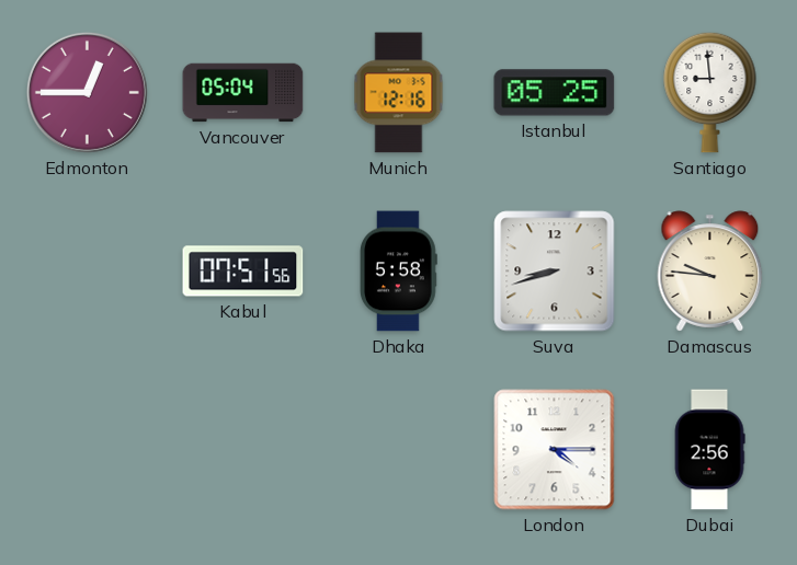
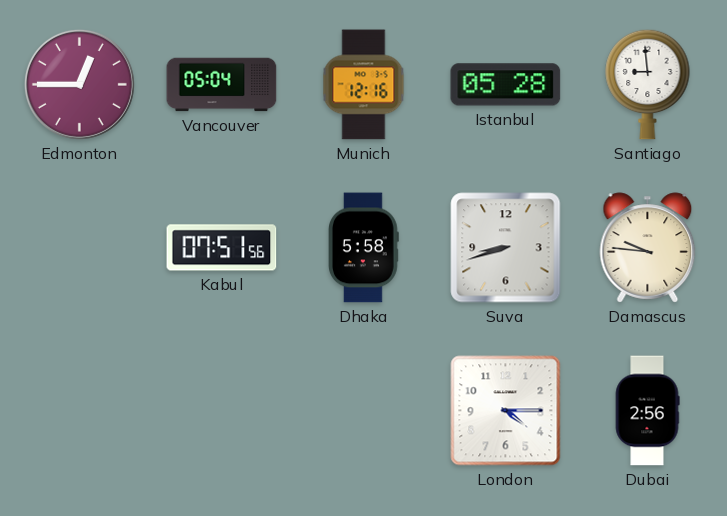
Istanbul: 05:25 -> 05:28 (506, 85)
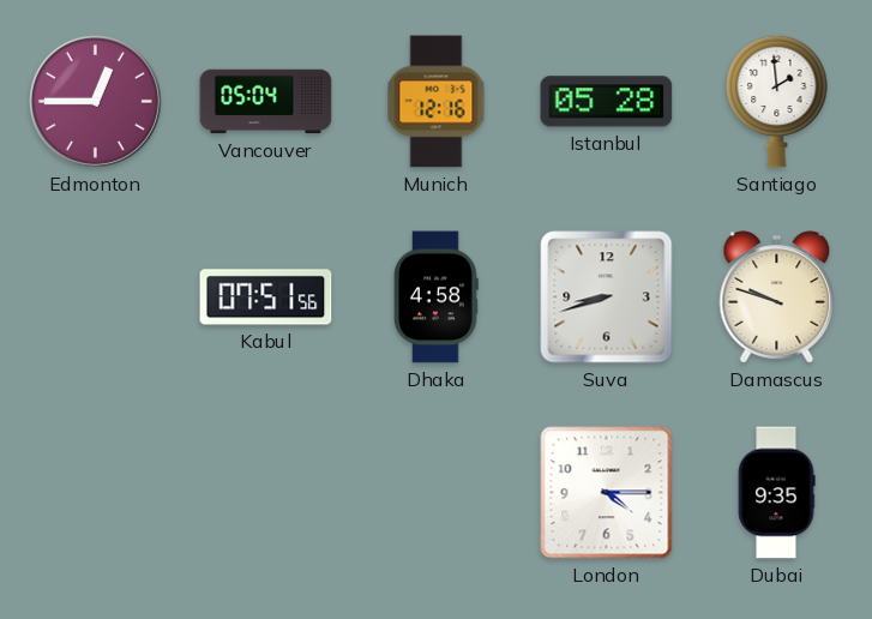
Santiago: 8:59 -> 1:59 (777, 101)
Dhaka: 5:58 -> 4:58 (437, 298)
Damascus: 9:46 -> 9:48 (777, 298)
Dubai: 2:56 -> 9:35 (776, 493)
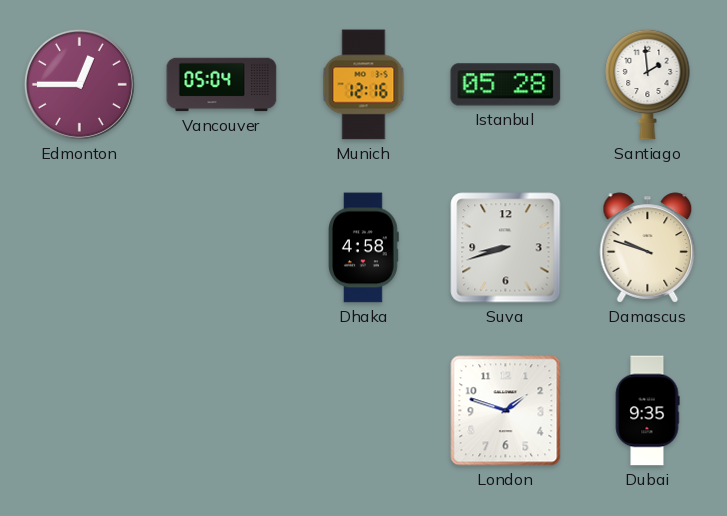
Kabul: 07:51 -> none (266, 298)
London: 4:15 -> 1:48 (506, 411)
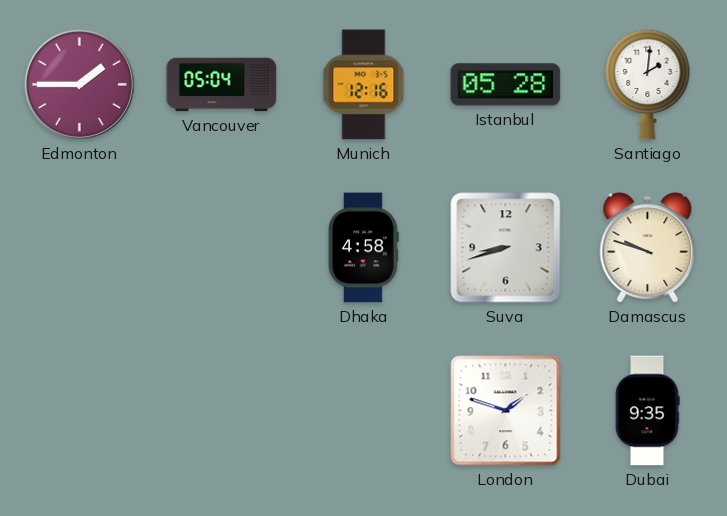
Edmonton: 12:45 -> 1:45 (79, 84)
Santiago: 1:59 -> 2:01 (648, 84)
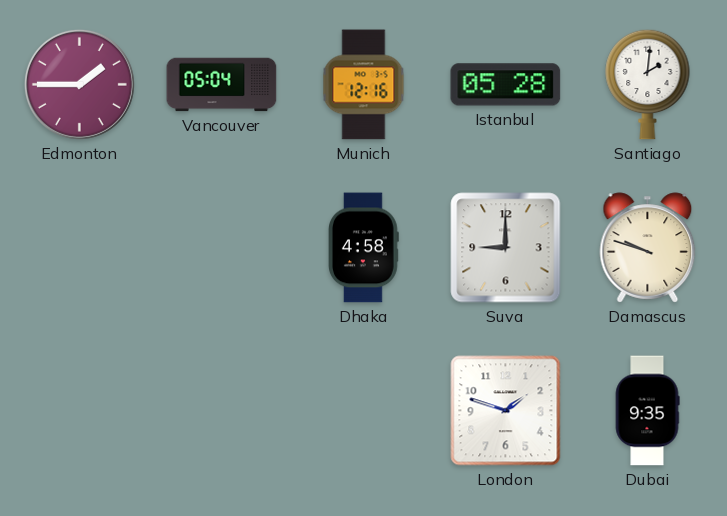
Suva: 8:42 -> 9:00 (506, 248)
